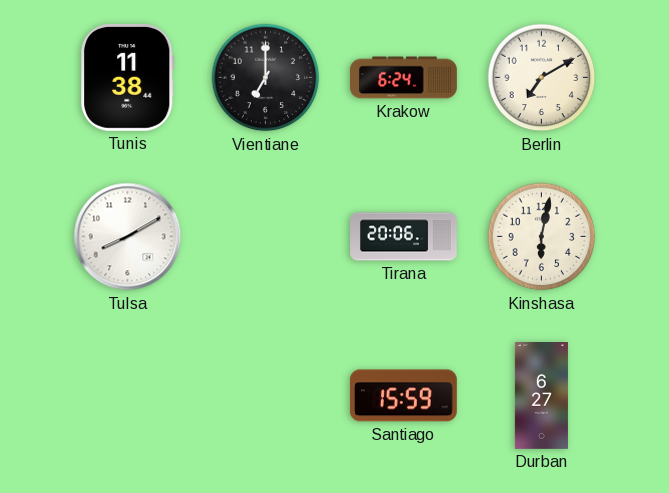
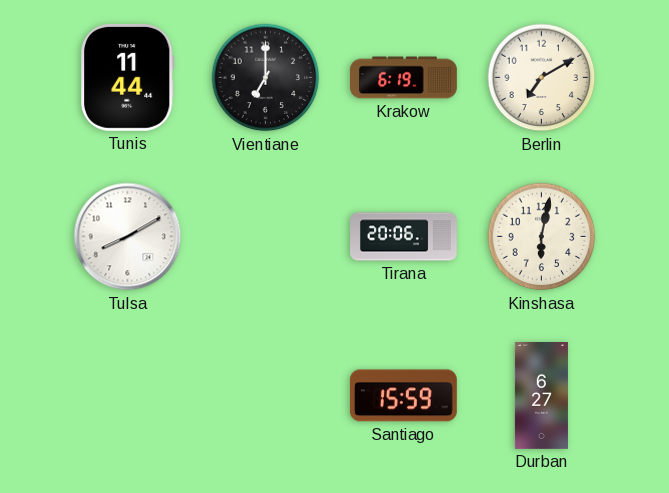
Tunis: 11:38 -> 11:44 (128, 77)
Krakow: 6:24 -> 6:19 (404, 78)
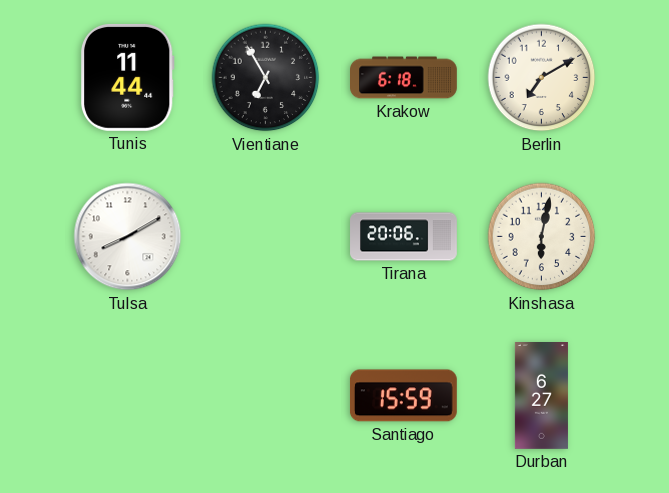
Vientiane: 7:00 -> 6:55 (266, 78)
Krakow: 6:19 -> 6:18 (404, 78)
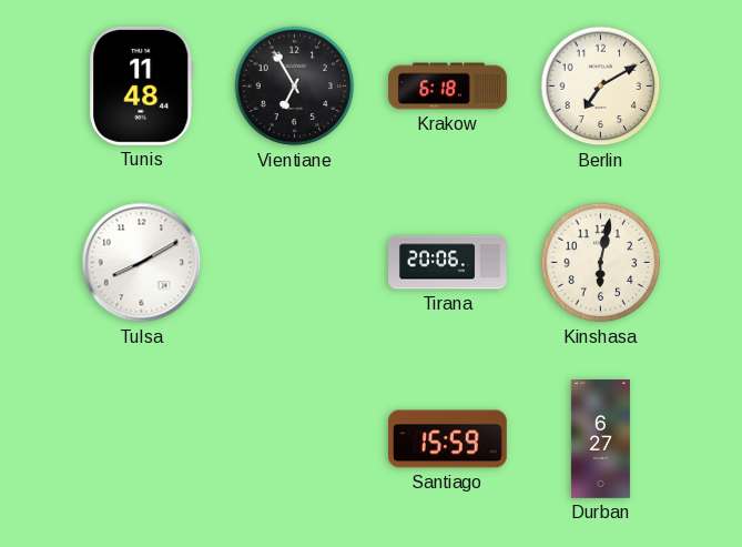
Tunis: 11:44 -> 11:48 (142, 85)
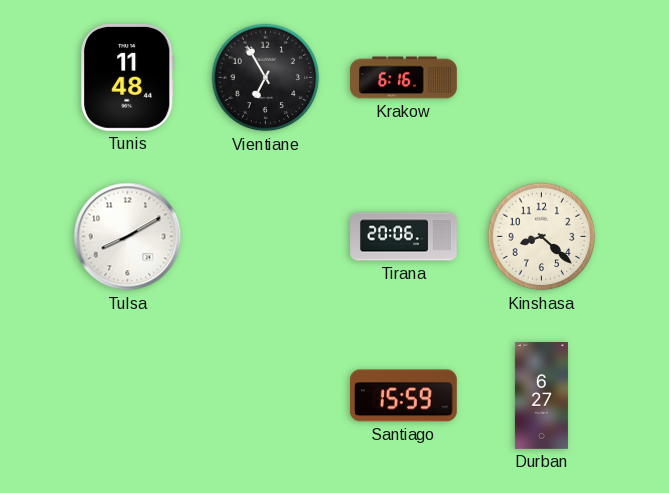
Krakow: 6:18 -> 6:16 (404, 78)
Berlin: 7:10 -> none (601, 87)
Kinshasa: 6:02 -> 8:22 (542, 237)
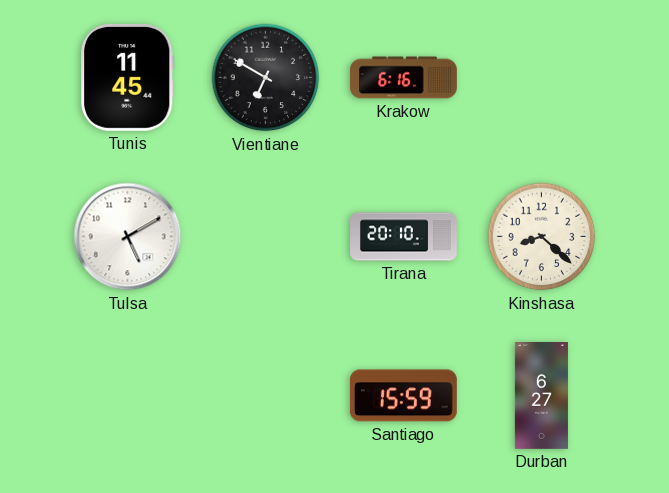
Tunis: 11:48 -> 11:45 (128, 77)
Vientiane: 6:55 -> 6:50 (266, 78)
Tulsa: 8:10 -> 5:10 (128, 237)
Tirana: 20:06 -> 20:10 (404, 237)
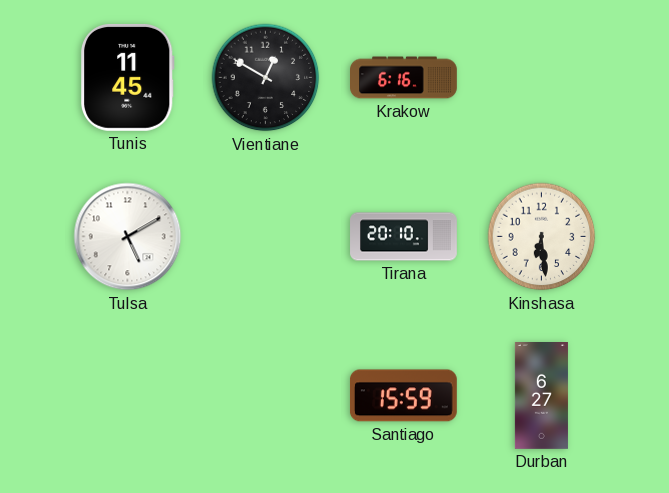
Vientiane: 6:50 -> 12:50 (266, 78)
Kinshasa: 8:22 -> 6:29 (542, 237)
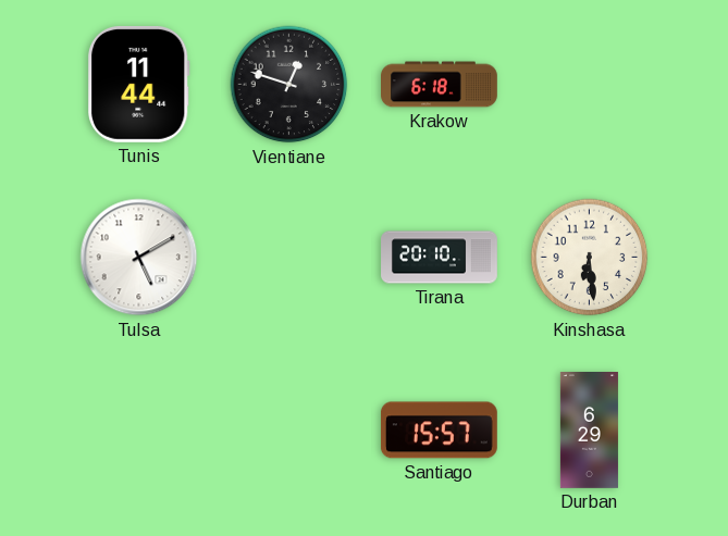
Tunis: 11:45 -> 11:44 (139, 84)
Vientiane: 12:50 -> 12:48 (289, 85)
Krakow: 6:16 -> 6:18 (440, 85)
Santiago: 15:59 -> 15:57 (439, 431)
Durban: 6:27 -> 6:29 (589, 431)
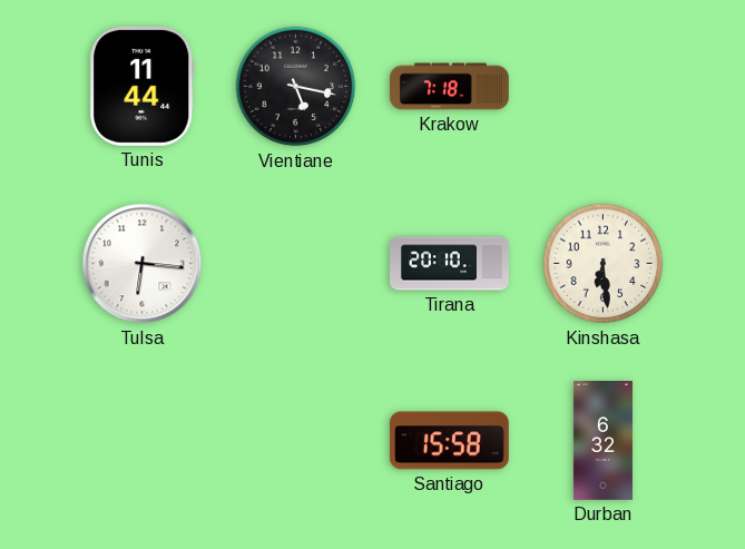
Vientiane: 12:48 -> 5:17 (296, 87)
Krakow: 6:18 -> 7:18 (450, 87)
Tulsa: 5:10 -> 6:16 (143, 264)
Santiago: 15:57 -> 15:58 (449, 441)
Durban: 6:29 -> 6:32 (602, 441)
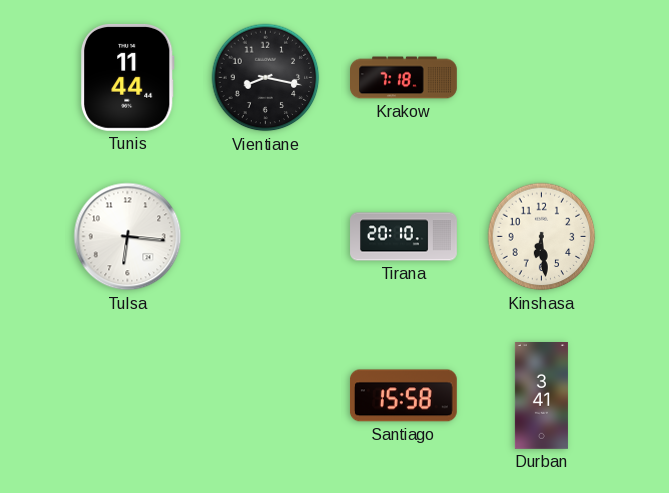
Vientiane: 5:17 -> 8:17 (266, 78)
Durban: 6:32 -> 3:41 (541, 396)
